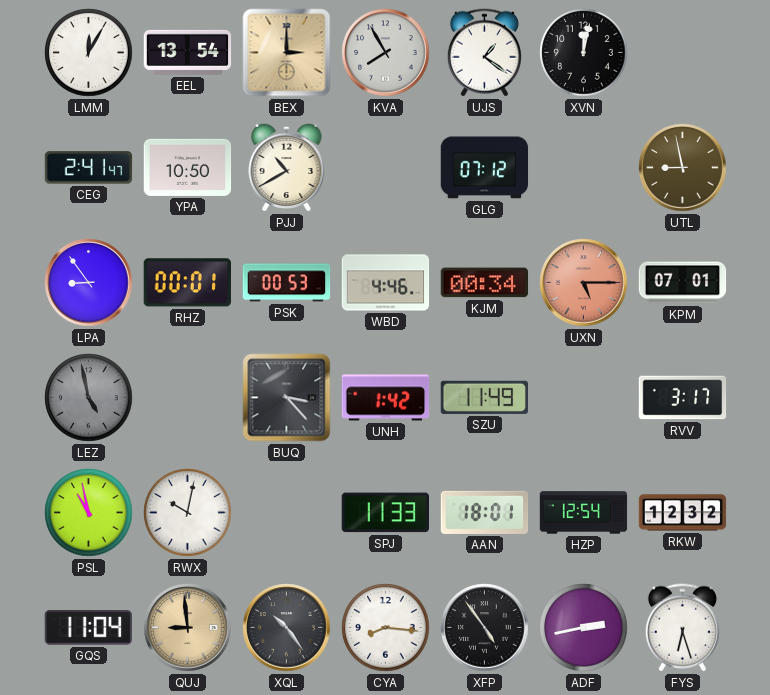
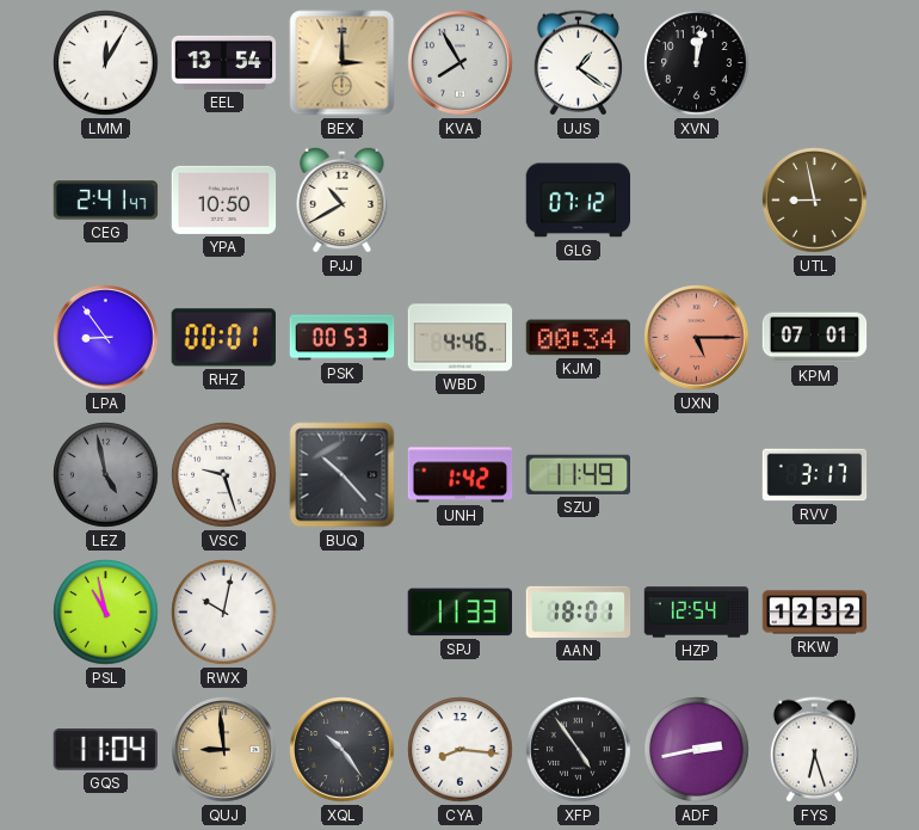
VSC: none -> 9:27 (224, 475)
BUQ: 3:23 -> 10:23 (343, 475)
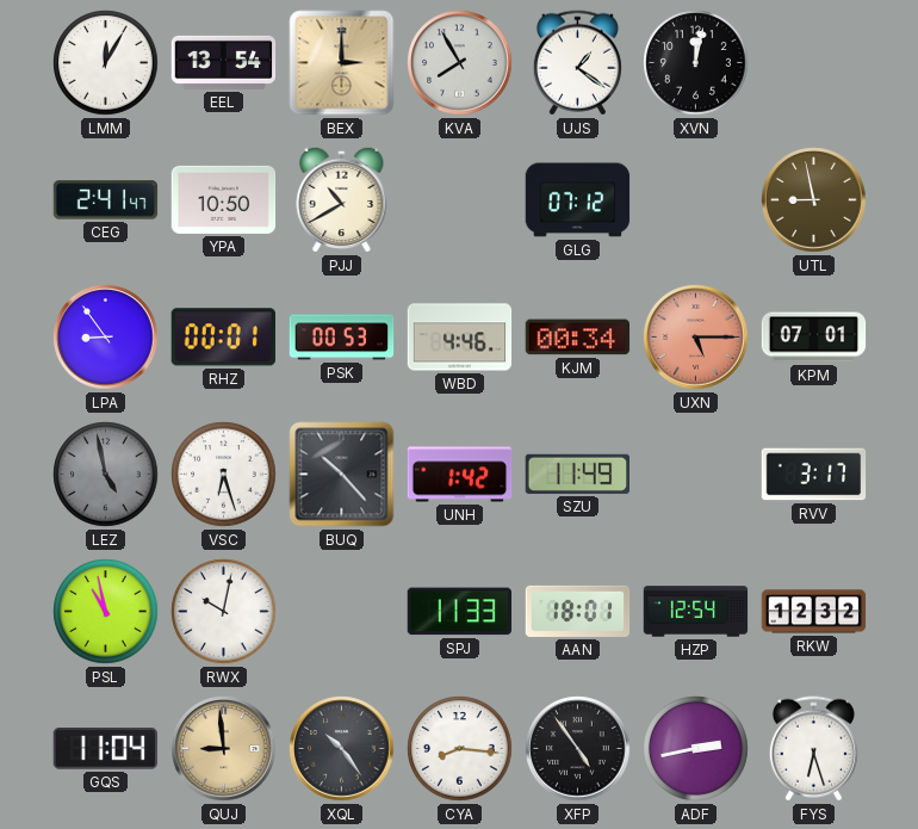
VSC: 9:27 -> 6:27 (224, 475)
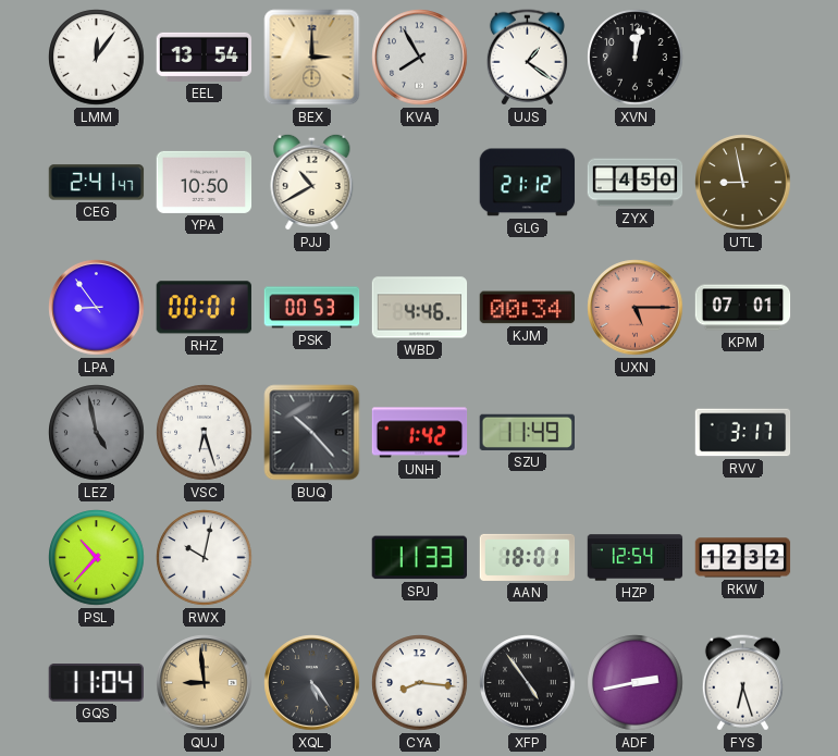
LMM: 12:05 -> 12:06 (97, 58)
GLG: 07:12 -> 21:12 (528, 183)
ZYX: none -> 4:50 (636, 183)
PSL: 10:58 -> 10:37 (97, 558)
XQL: 10:24 -> 5:24 (312, 683)
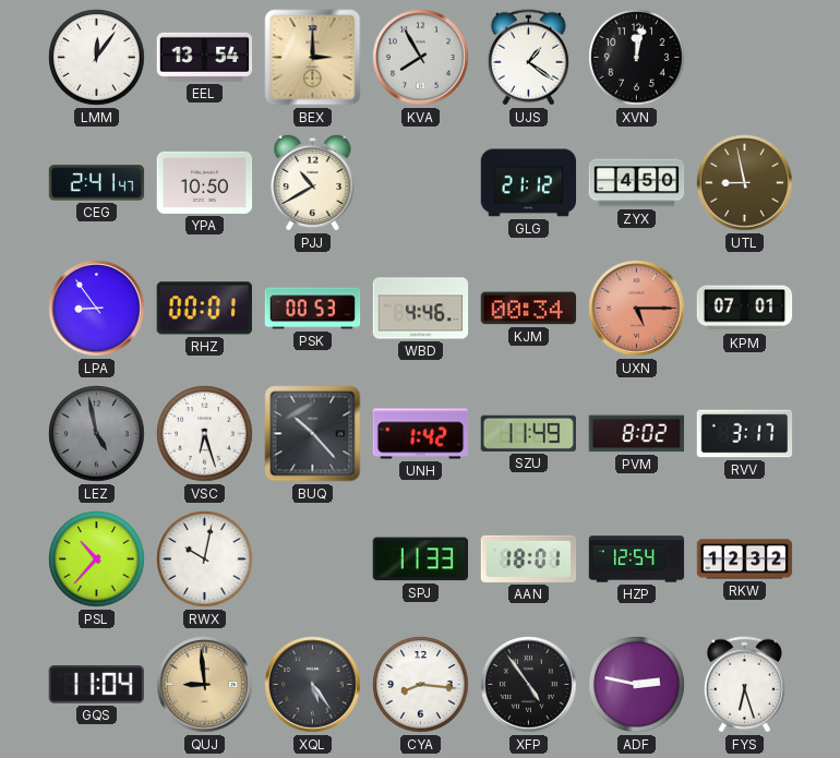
PVM: none -> 8:02 (636, 434)
ADF: 2:43 -> 2:47 (637, 685)
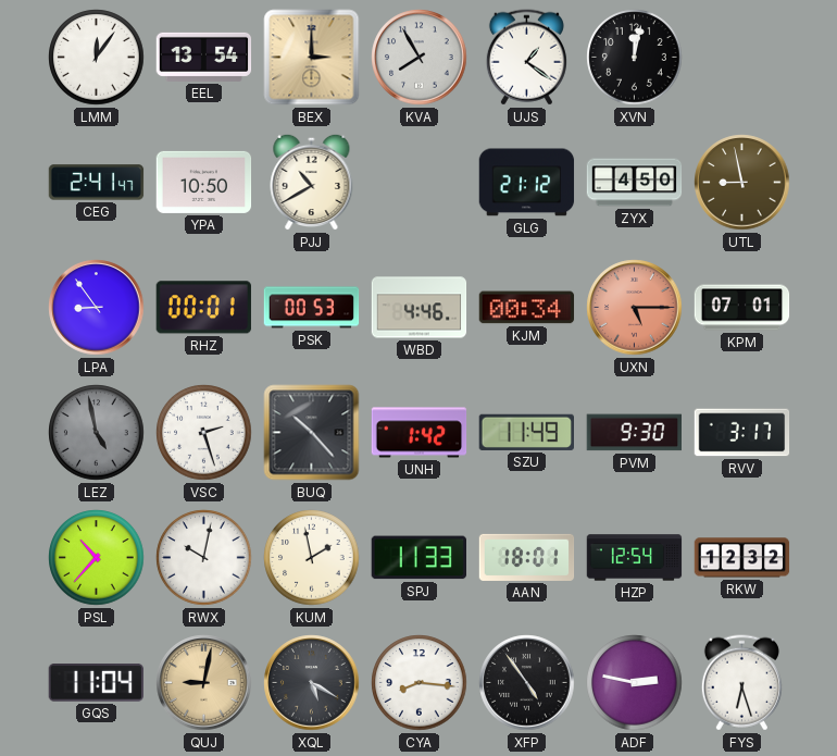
VSC: 6:27 -> 2:27 (204, 433)
PVM: 8:02 -> 9:30 (634, 433)
KUM: none -> 1:58 (312, 558)
QUJ: 8:59 -> 9:02 (204, 683)
XQL: 5:24 -> 5:20 (312, 683)
